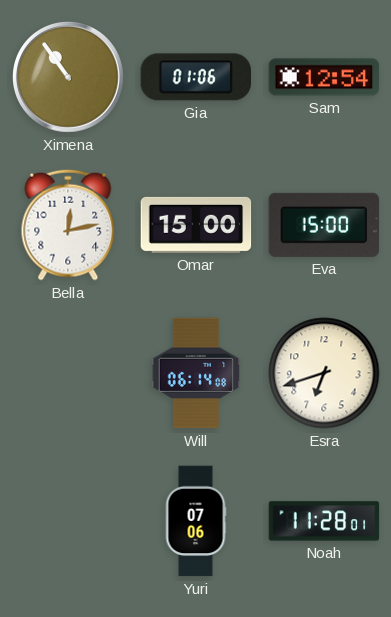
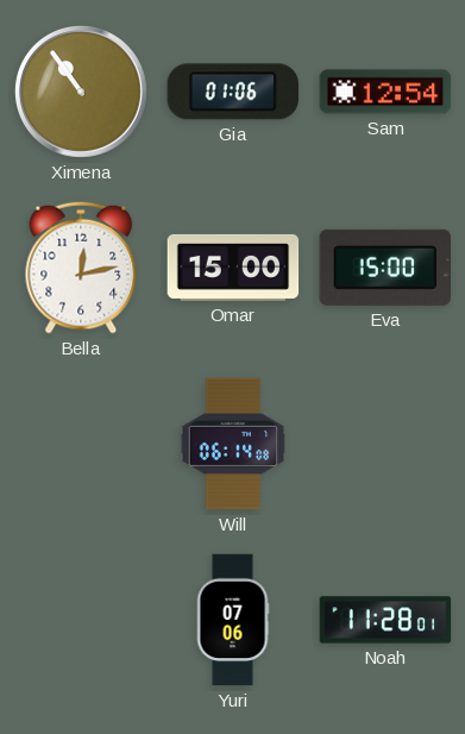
Esra: 6:42 -> none (324, 373)
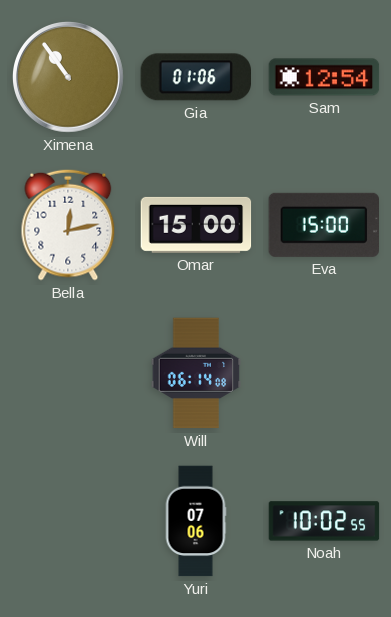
Noah: 11:28 -> 10:02 (324, 521)
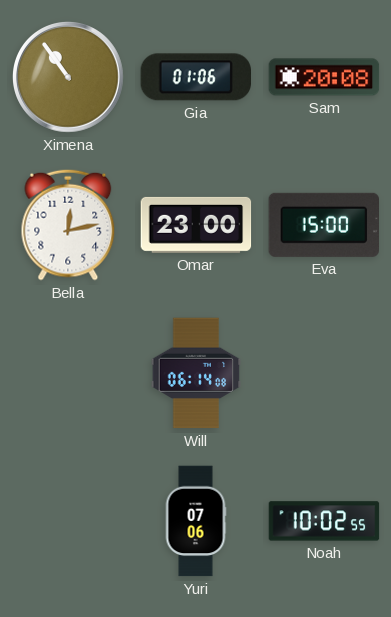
Sam: 12:54 -> 20:08 (324, 77)
Omar: 15:00 -> 23:00 (196, 225)
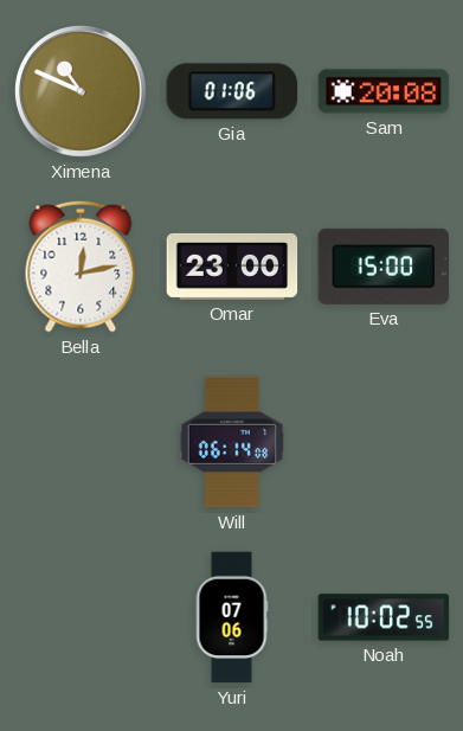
Ximena: 10:54 -> 10:49 (82, 92)
